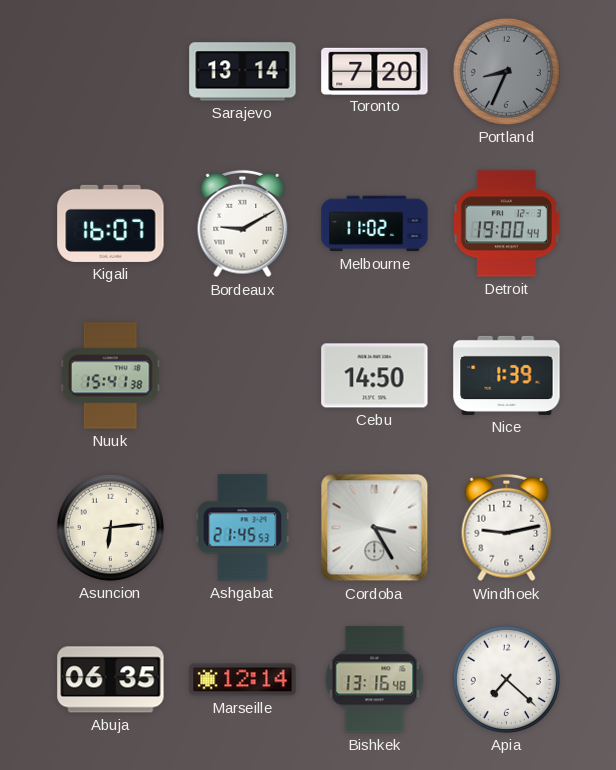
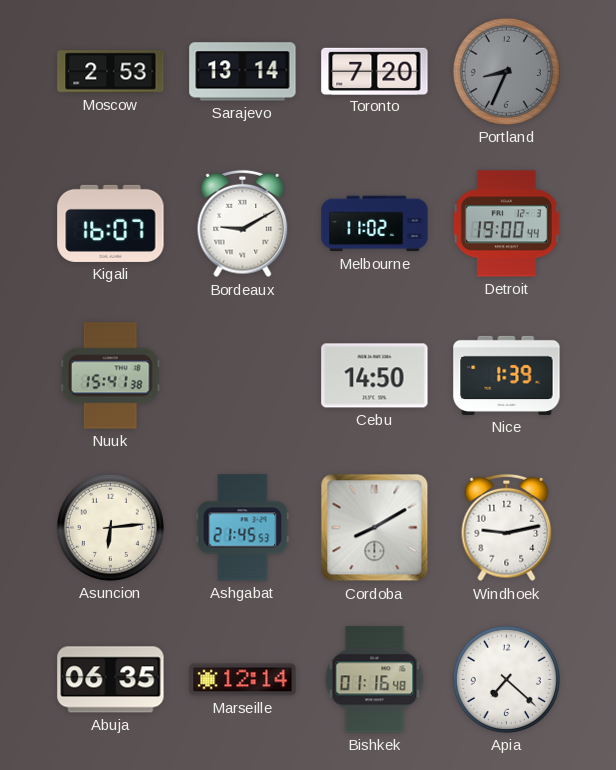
Moscow: none -> 2:53 (111, 72)
Cordoba: 3:25 -> 8:10 (375, 528)
Bishkek: 13:16 -> 01:16 (375, 680)
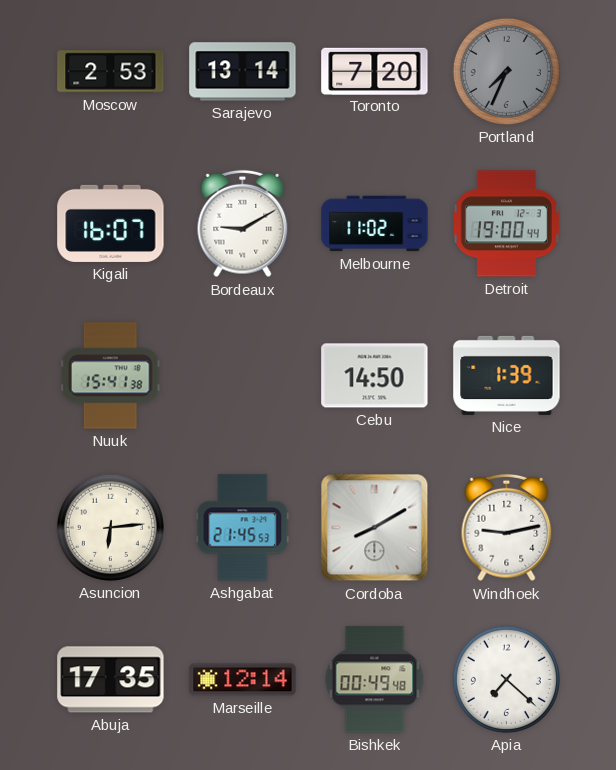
Portland: 8:34 -> 7:34 (506, 71)
Abuja: 06:35 -> 17:35 (111, 680)
Bishkek: 01:16 -> 00:49 (375, 680)
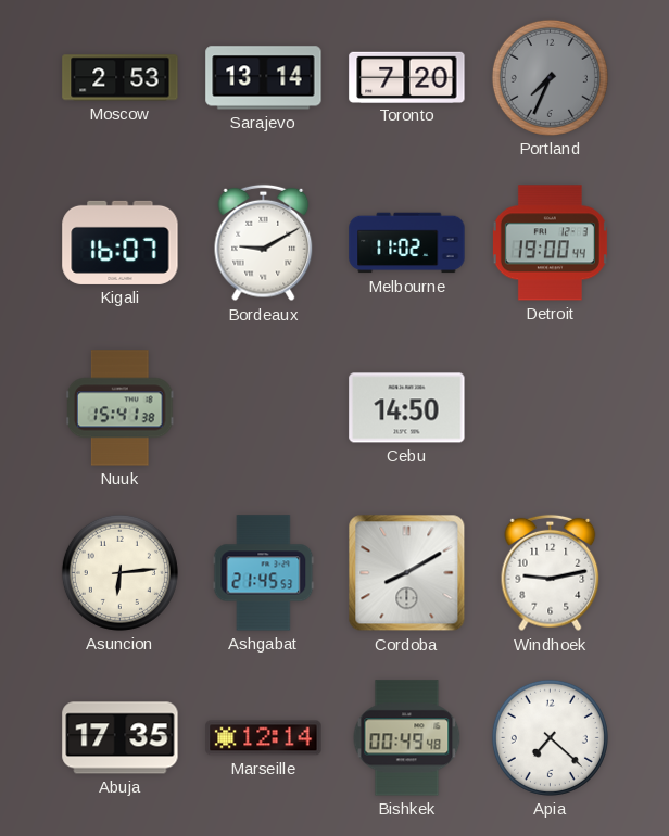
Nice: 1:39 -> none (507, 375)
